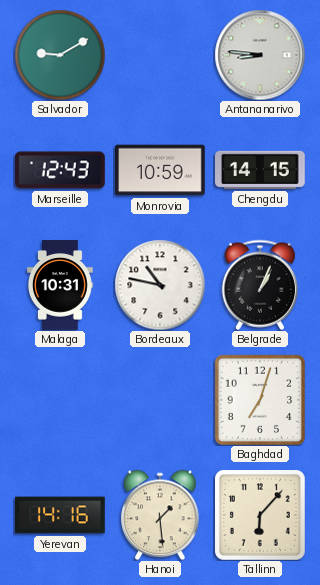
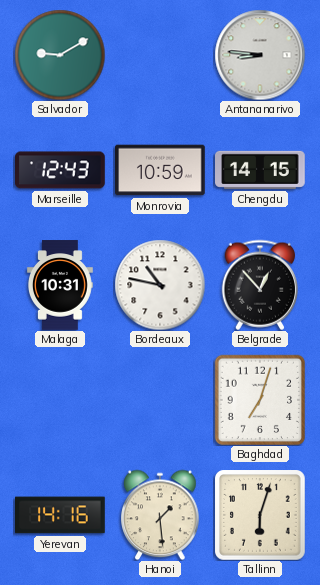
Belgrade: 1:04 -> 12:53 (259, 285)
Tallinn: 6:07 -> 6:03 (261, 516)
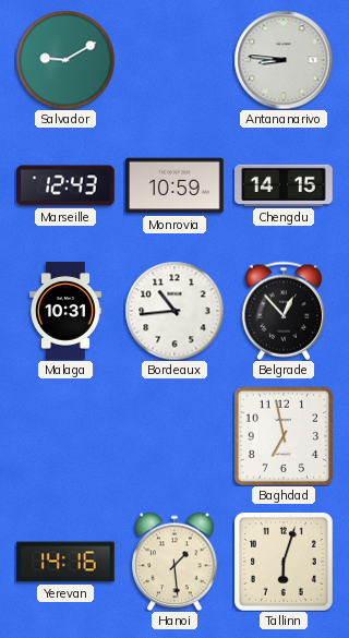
Bordeaux: 10:47 -> 10:44 (174, 311)
Baghdad: 7:03 -> 6:58 (282, 435)
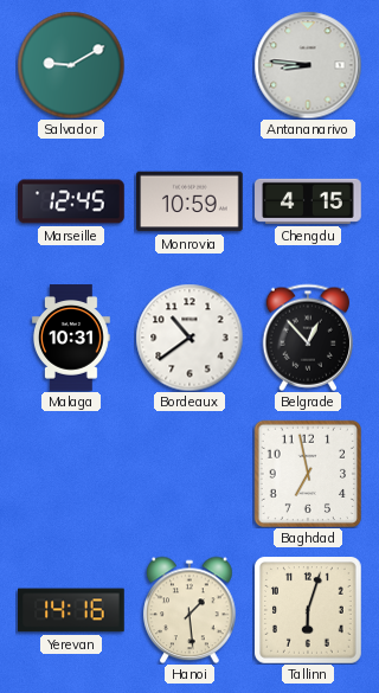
Marseille: 12:43 -> 12:45 (72, 201)
Chengdu: 14:15 -> 4:15 (309, 201)
Bordeaux: 10:44 -> 10:39 (189, 338)
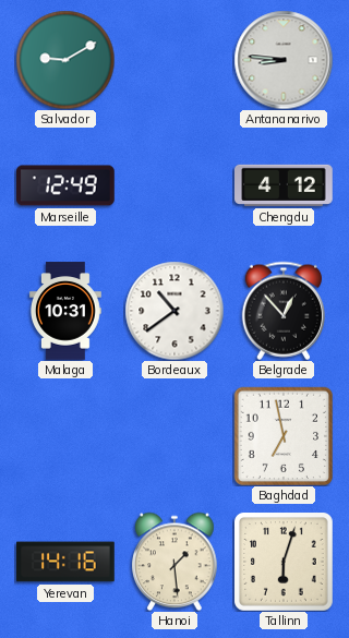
Marseille: 12:45 -> 12:49 (67, 185)
Monrovia: 10:59 -> none (191, 201)
Chengdu: 4:15 -> 4:12 (285, 185)
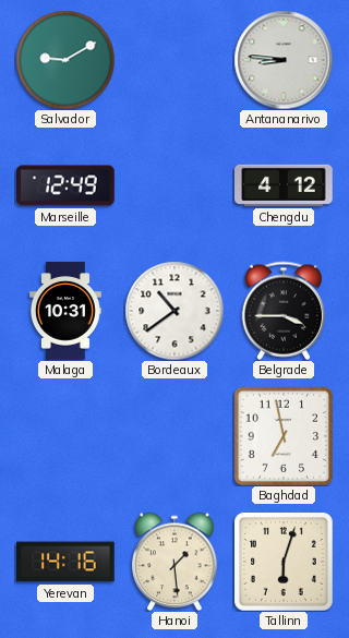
Belgrade: 12:53 -> 3:45 (282, 311)
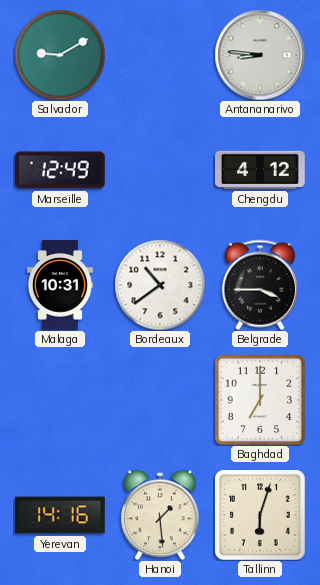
Baghdad: 6:58 -> 7:00 (259, 399)
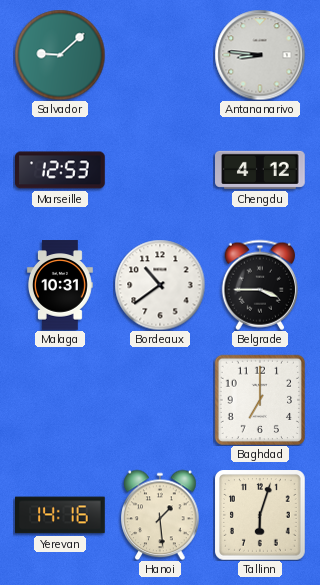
Salvador: 9:10 -> 9:08 (60, 55)
Marseille: 12:49 -> 12:53 (61, 170)
